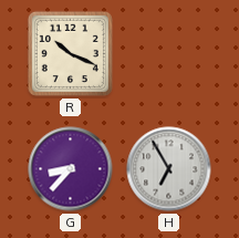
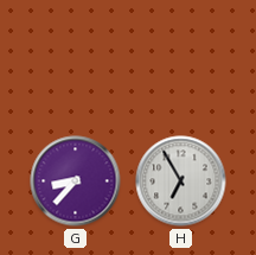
R: 10:19 -> none (70, 53)
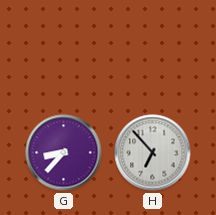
H: 6:55 -> 6:53 (153, 153)
